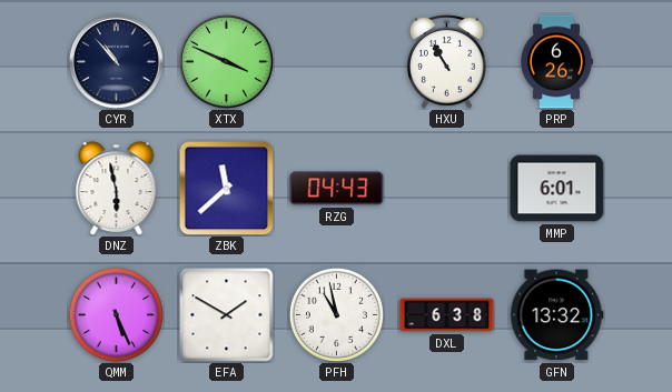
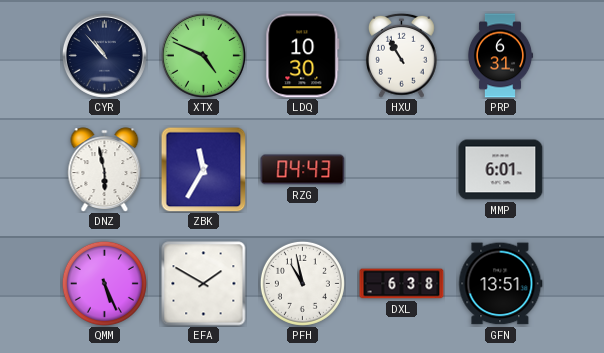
XTX: 3:49 -> 4:49 (203, 55)
LDQ: none -> 10:30 (303, 56)
PRP: 6:26 -> 6:31 (500, 56)
ZBK: 11:38 -> 11:35 (203, 169)
GFN: 13:32 -> 13:51 (501, 284)
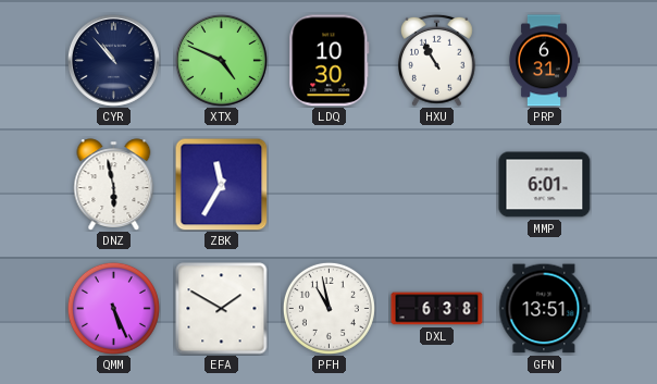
RZG: 04:43 -> none (303, 170)
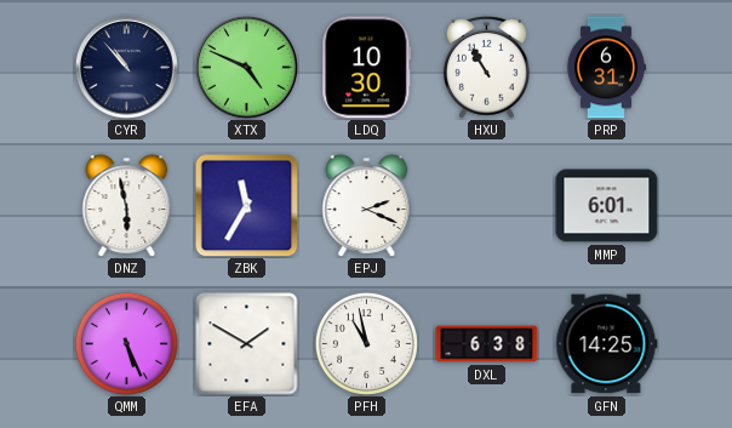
EPJ: none -> 2:19 (367, 206)
GFN: 13:51 -> 14:25 (607, 344)
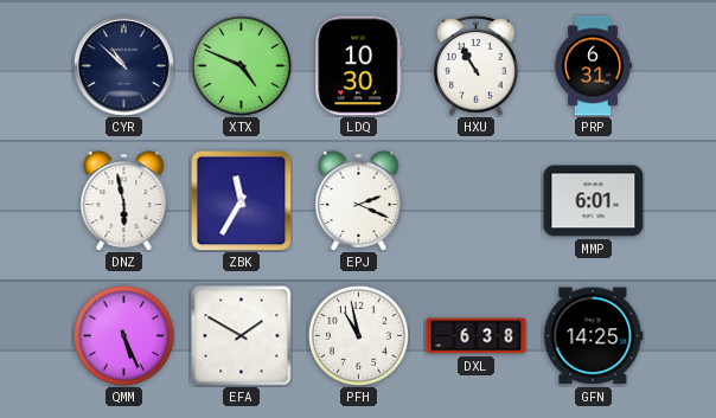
CYR: 10:53 -> 10:52 (123, 65)
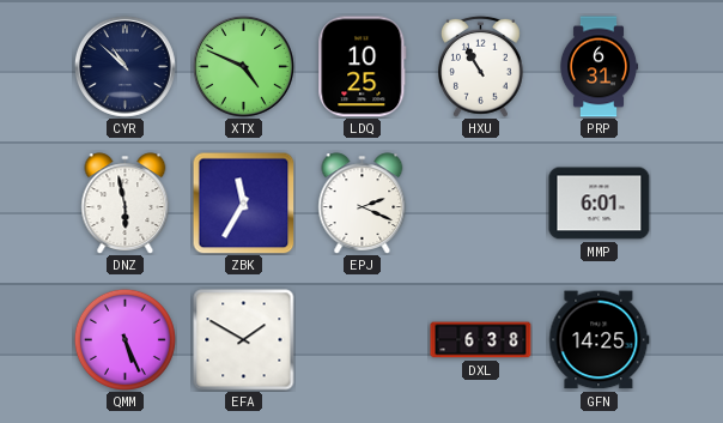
LDQ: 10:30 -> 10:25 (363, 67)
PFH: 10:58 -> none (358, 335)
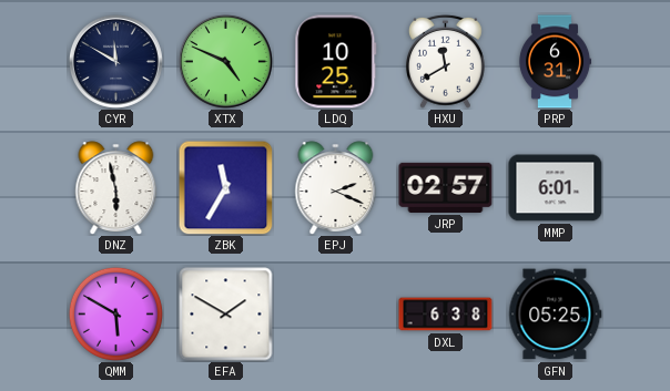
CYR: 10:52 -> 11:50 (115, 61)
HXU: 10:55 -> 11:40 (446, 61)
JRP: none -> 02:57 (446, 187)
QMM: 5:26 -> 5:50 (115, 313)
GFN: 14:25 -> 05:25 (556, 315)
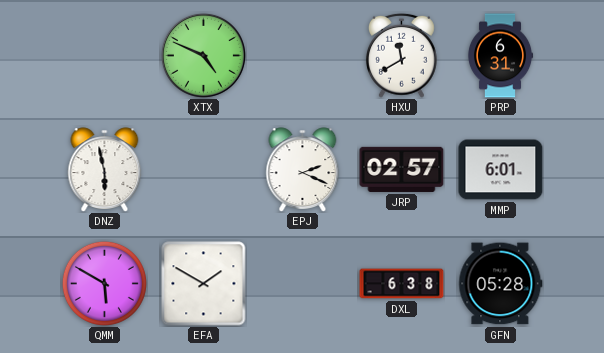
CYR: 11:50 -> none (115, 61)
LDQ: 10:25 -> none (336, 62)
ZBK: 11:35 -> none (225, 187)
GFN: 05:25 -> 05:28 (501, 284)
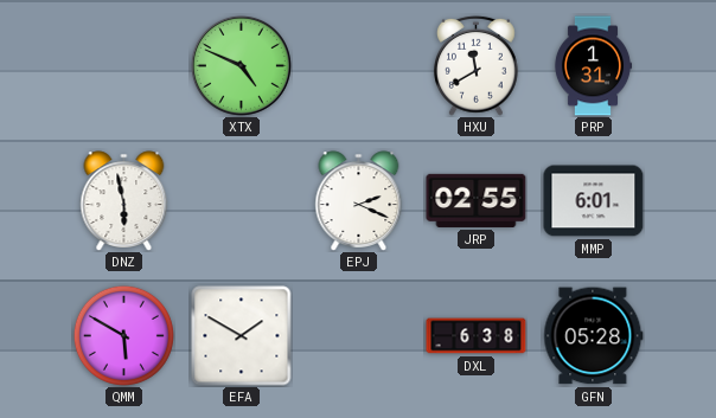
PRP: 6:31 -> 1:31 (593, 66)
JRP: 02:57 -> 02:55 (477, 200)
